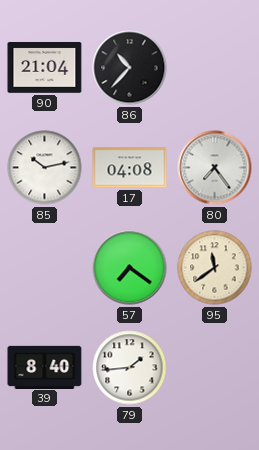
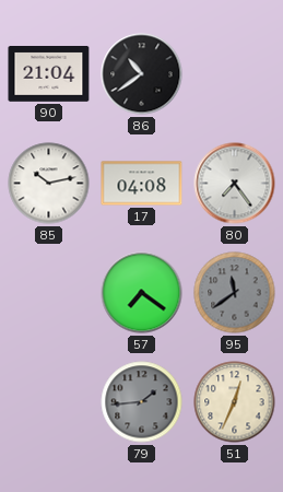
86: 10:37 -> 10:39 (142, 74)
95 dial: cream -> grey (235, 293)
39: 8:40 -> none (45, 367)
79 dial: white -> grey (142, 402)
51: none -> 12:34 (235, 402)
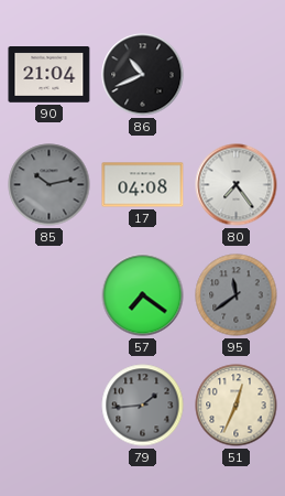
86: 10:39 -> 10:41 (143, 75)
85 dial: white -> grey (50, 185)
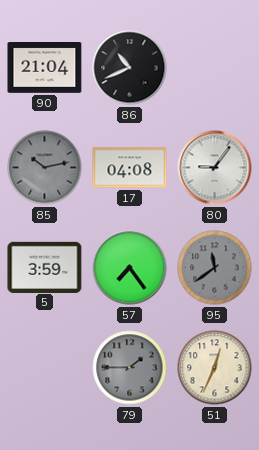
80: 7:24 -> 9:06 (215, 168)
5: none -> 3:59 (45, 267)
57: 7:21 -> 7:24 (130, 268)
79: 1:44 -> 1:45 (130, 368)
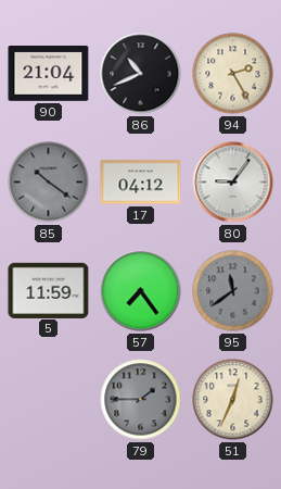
94: none -> 2:25 (233, 74)
85: 10:13 -> 10:21 (49, 183)
17: 04:08 -> 04:12 (141, 183)
5: 3:59 -> 11:59 (49, 290)
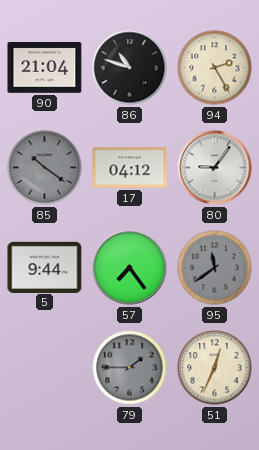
86: 10:41 -> 10:48 (130, 68)
5: 11:59 -> 9:44 (45, 267)
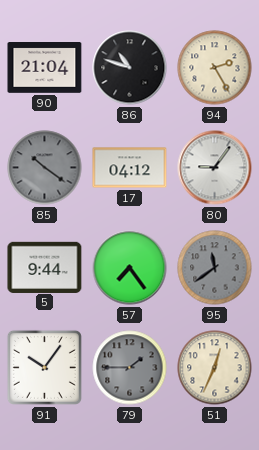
91: none -> 10:06 (44, 367)
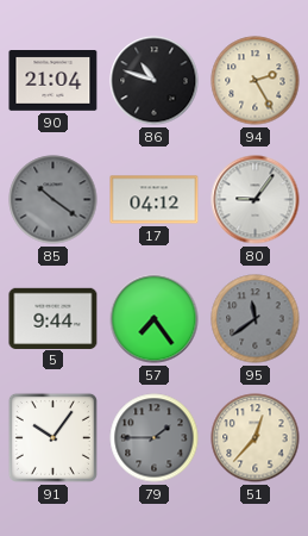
51: 12:34 -> 12:37 (256, 438)
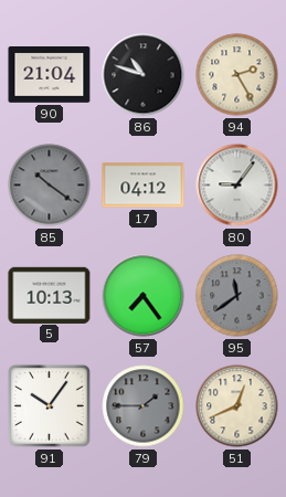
5: 9:44 -> 10:13 (50, 295)
51: 12:37 -> 12:41 (237, 406)
